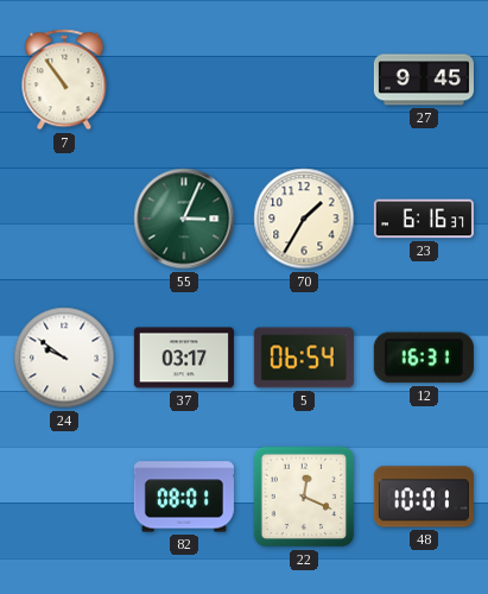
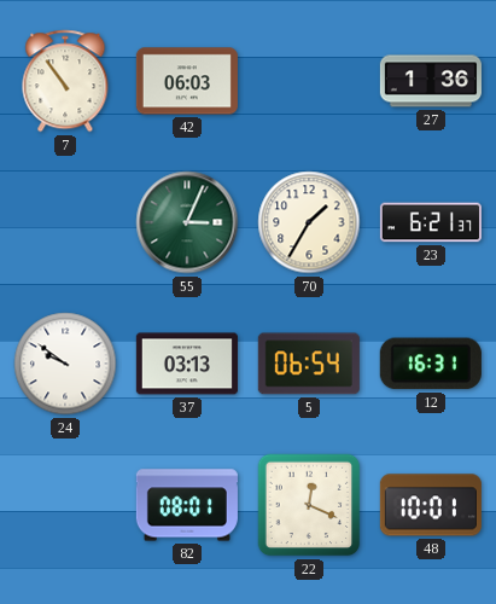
42: none -> 06:03 (187, 81)
27: 9:45 -> 1:36 (431, 81)
23: 6:16 -> 6:21 (431, 222)
37: 03:17 -> 03:13 (187, 364)
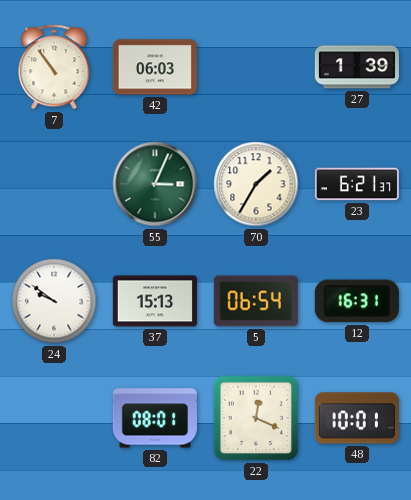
27: 1:36 -> 1:39 (357, 67)
37: 03:13 -> 15:13 (155, 301)
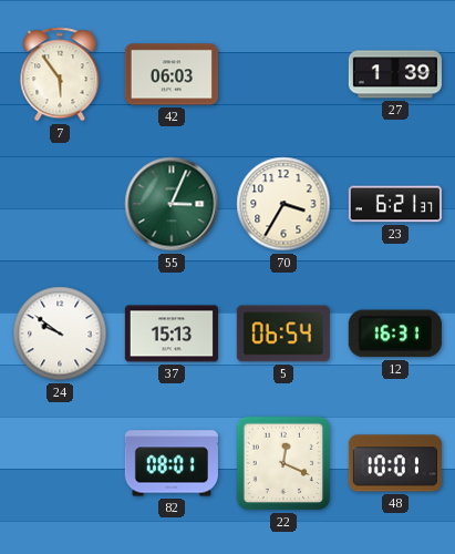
7: 10:54 -> 5:54 (60, 74)
70: 1:35 -> 3:35 (283, 204)
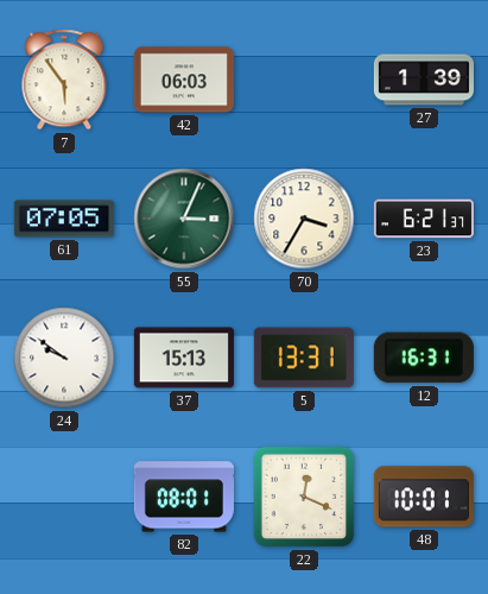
61: none -> 07:05 (64, 219)
5: 06:54 -> 13:31 (304, 358)
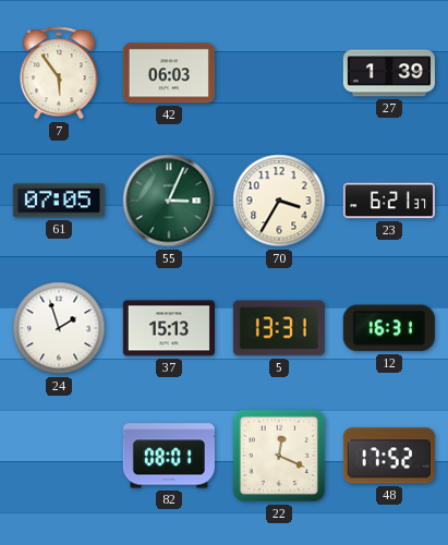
24: 9:51 -> 1:57 (59, 328)
48: 10:01 -> 17:52 (389, 456)
